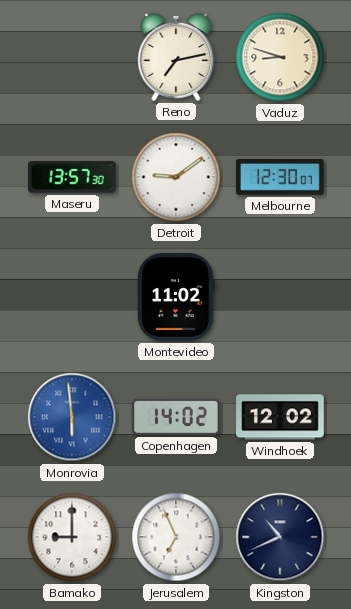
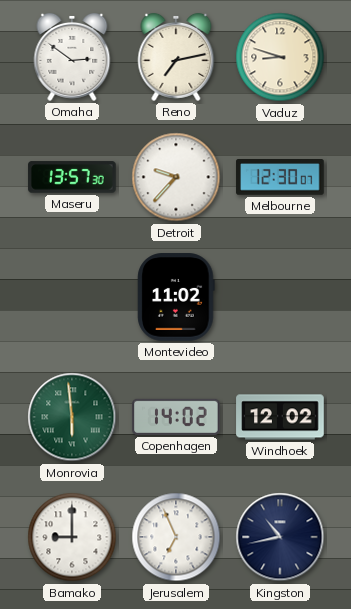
Omaha: none -> 2:51 (72, 57)
Detroit: 9:09 -> 9:37 (176, 177)
Monrovia dial: blue -> green (72, 417)
Kingston: 10:41 -> 10:43 (280, 537)
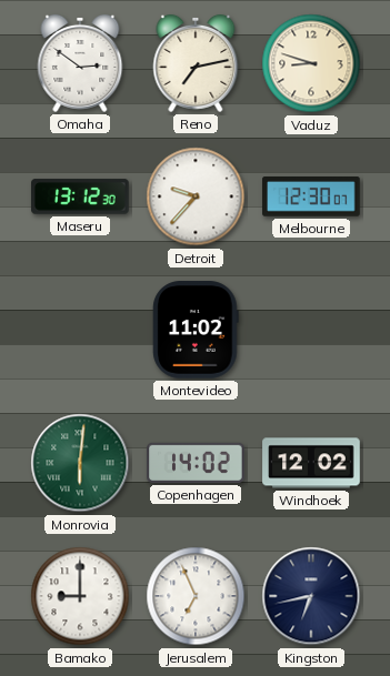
Maseru: 13:57 -> 13:12 (80, 196)
Monrovia: 5:59 -> 6:01 (80, 463)
Kingston: 10:43 -> 6:43 (311, 596)
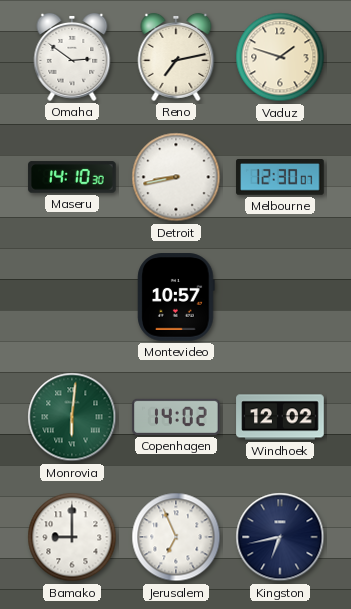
Vaduz: 8:48 -> 1:48 (280, 57)
Maseru: 13:12 -> 14:10 (72, 177)
Detroit: 9:37 -> 8:43 (176, 177)
Montevideo: 11:02 -> 10:57 (176, 297)
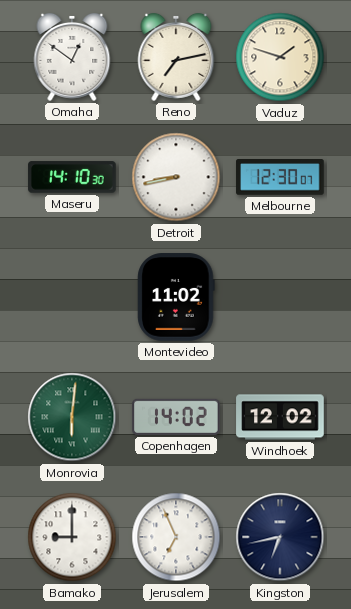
Omaha: 2:51 -> 12:51 (72, 57)
Montevideo: 10:57 -> 11:02 (176, 297)
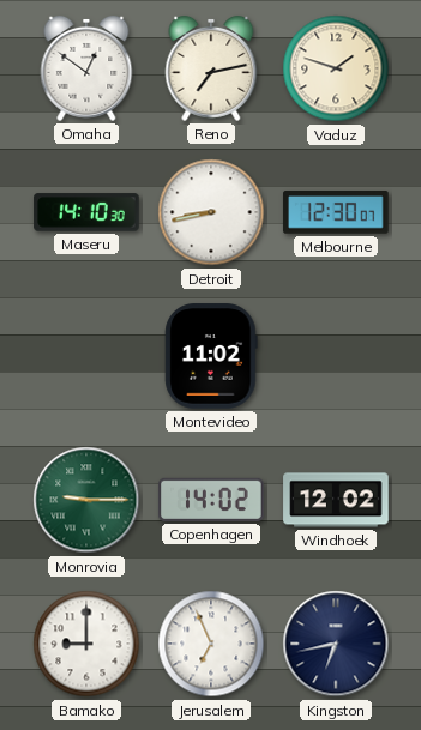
Monrovia: 6:01 -> 9:15 (86, 500)
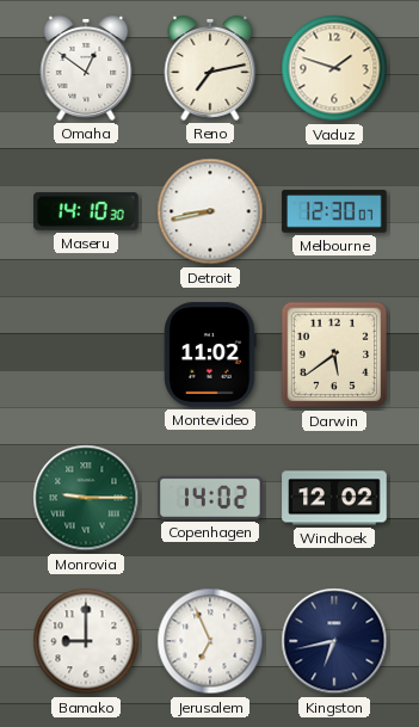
Darwin: none -> 5:39 (334, 355)
